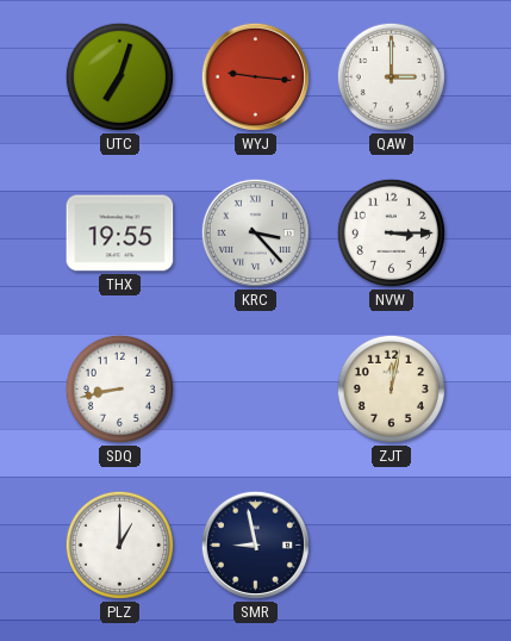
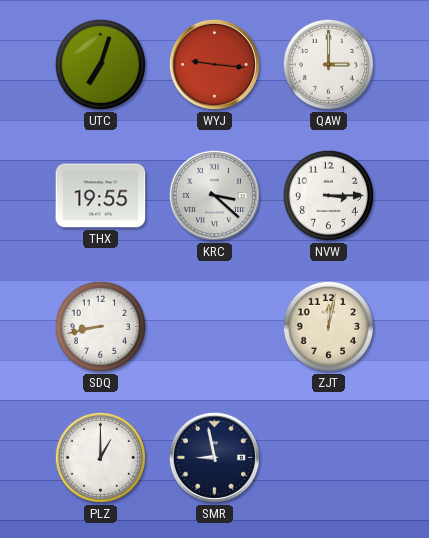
KRC: 3:23 -> 3:22 (214, 195)
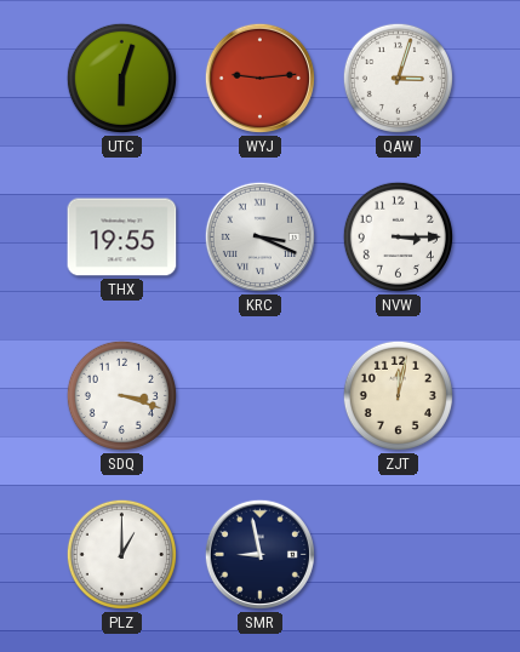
UTC: 7:03 -> 6:03 (121, 78)
WYJ: 9:16 -> 9:14 (259, 78)
QAW: 3:00 -> 3:03 (398, 78)
KRC: 3:22 -> 3:19 (259, 236)
SDQ: 8:43 -> 3:18 (121, 395)
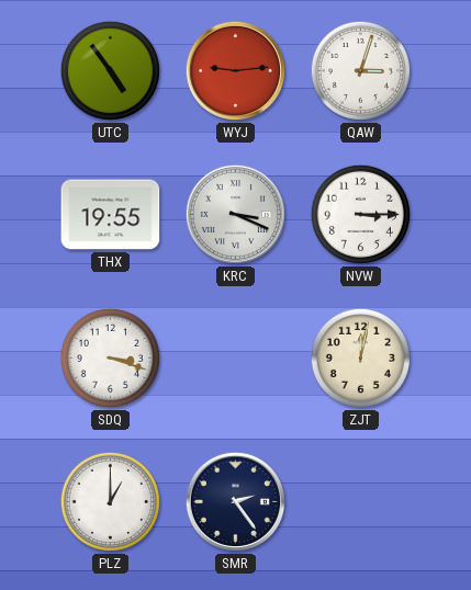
UTC: 6:03 -> 4:54 (110, 70)
SMR: 8:58 -> 2:24 (235, 501)
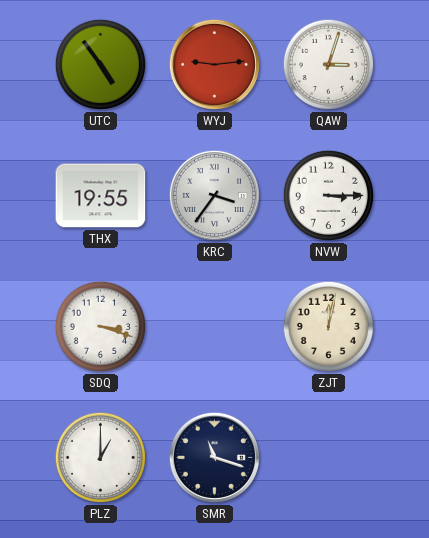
KRC: 3:19 -> 3:36 (214, 195)
SMR: 2:24 -> 11:18 (214, 457)
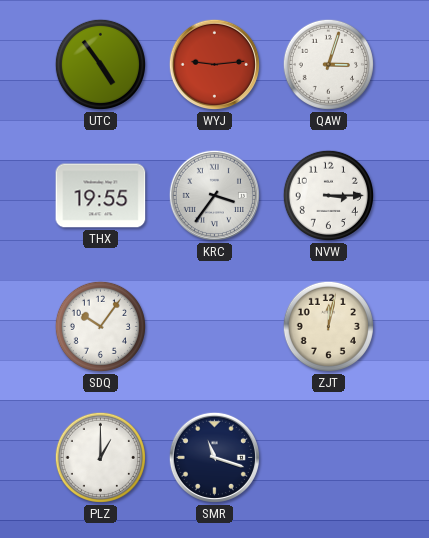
SDQ: 3:18 -> 10:06 (100, 326)
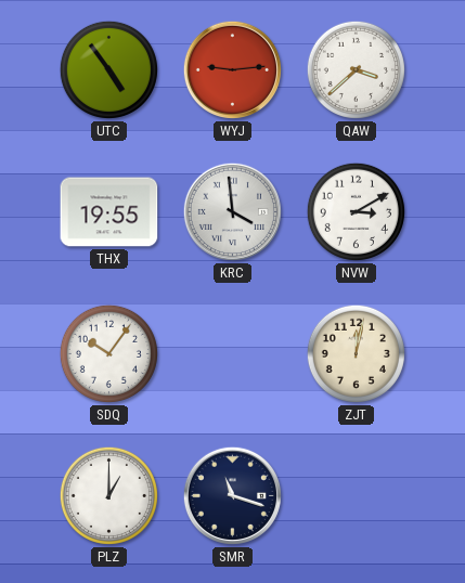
QAW: 3:03 -> 3:38 (356, 69)
KRC: 3:36 -> 3:59 (232, 211)
NVW: 3:15 -> 3:10 (356, 211)
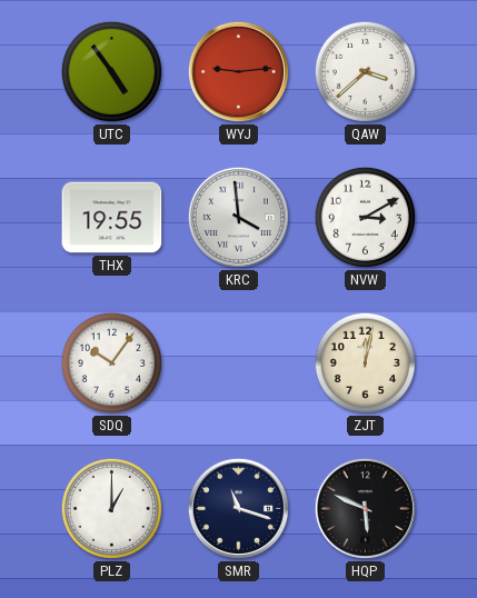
HQP: none -> 5:49 (365, 508)
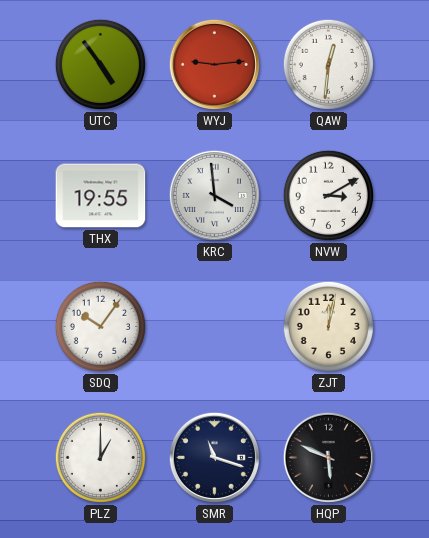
QAW: 3:38 -> 12:31 (328, 64)
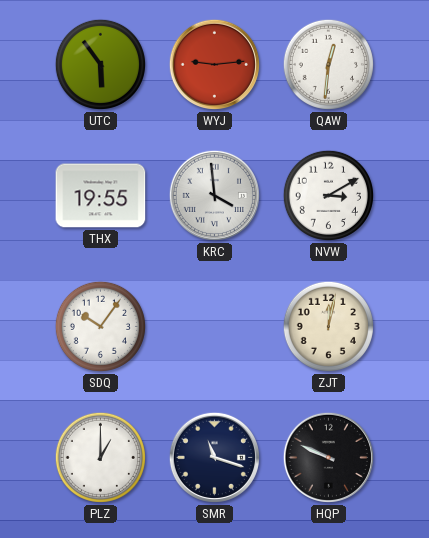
UTC: 4:54 -> 5:54 (100, 64)
HQP: 5:49 -> 9:49 (328, 457)
